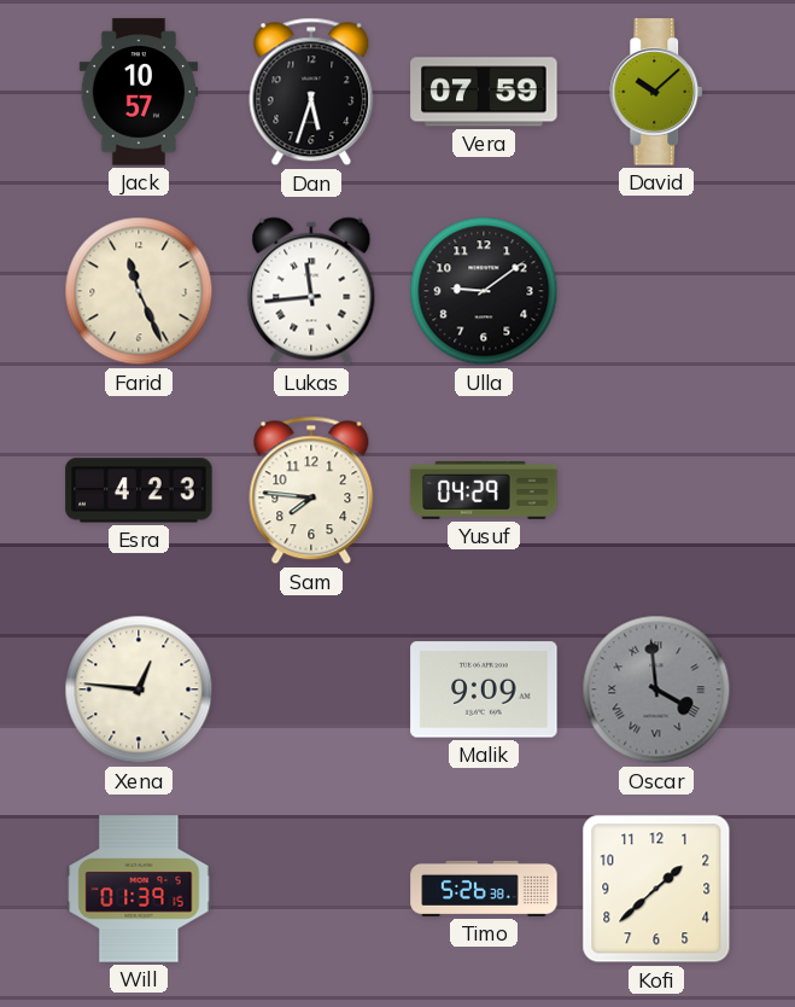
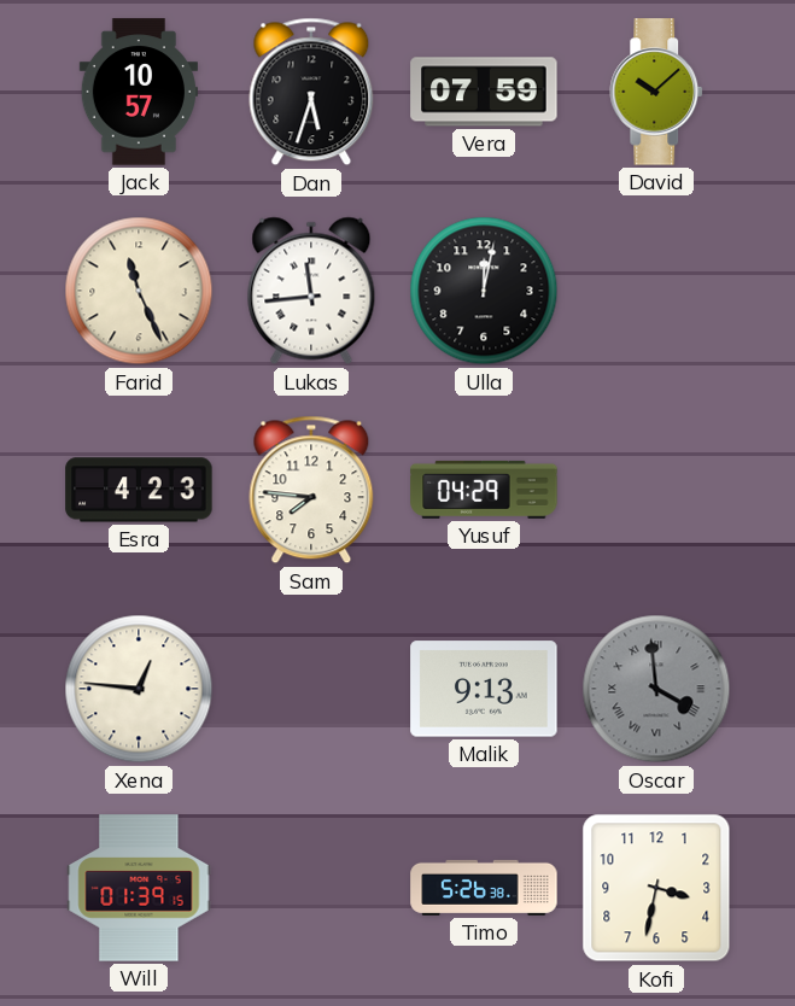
Ulla: 9:09 -> 12:02 (484, 291)
Malik: 9:09 -> 9:13 (484, 689)
Kofi: 1:38 -> 3:32 (656, 888)
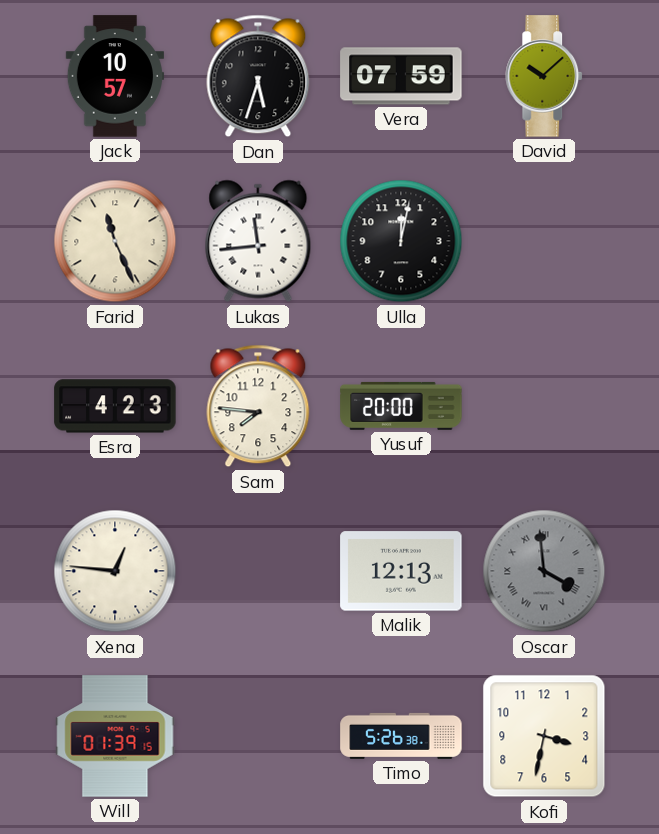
Yusuf: 04:29 -> 20:00 (401, 406)
Malik: 9:13 -> 12:13 (401, 571)
